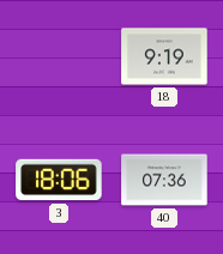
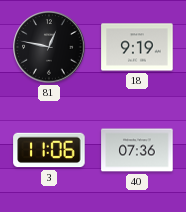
81: none -> 12:47 (49, 47)
3: 18:06 -> 11:06 (49, 150)
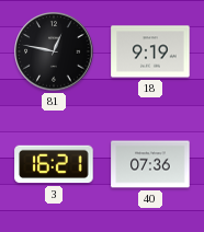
3: 11:06 -> 16:21 (54, 164)
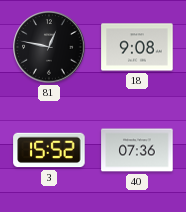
18: 9:19 -> 9:08 (137, 47)
3: 16:21 -> 15:52 (49, 150)
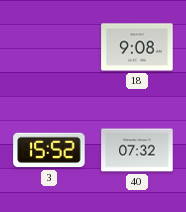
81: 12:47 -> none (49, 47)
40: 07:36 -> 07:32 (137, 150)
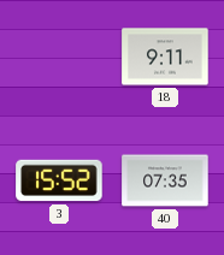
18: 9:08 -> 9:11 (165, 57)
40: 07:32 -> 07:35 (165, 180)
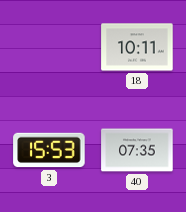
18: 9:11 -> 10:11 (137, 47)
3: 15:52 -> 15:53 (49, 150)
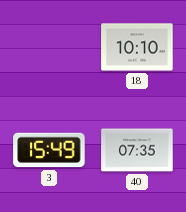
18: 10:11 -> 10:10 (137, 47)
3: 15:53 -> 15:49 (49, 150)
